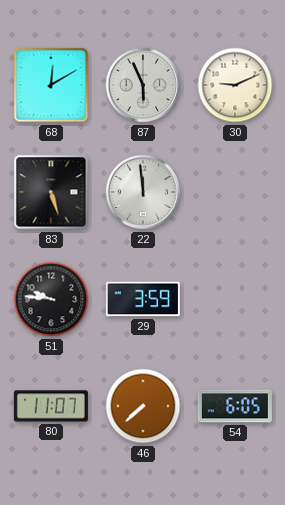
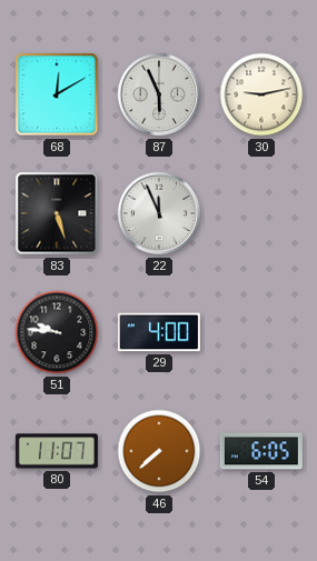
30: 9:11 -> 9:13 (261, 94)
22: 11:59 -> 11:56 (159, 213)
29: 3:59 -> 4:00 (159, 332)
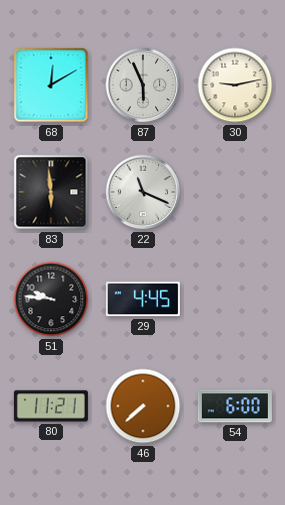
83: 5:27 -> 5:59 (51, 192)
22: 11:56 -> 11:19 (143, 192)
29: 4:00 -> 4:45 (143, 299)
80: 11:07 -> 11:21 (51, 406)
54: 6:05 -> 6:00 (235, 406)
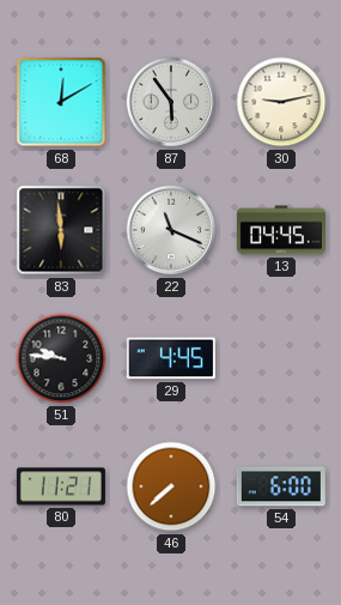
87: 5:56 -> 5:54 (171, 102)
13: none -> 04:45 (281, 230)
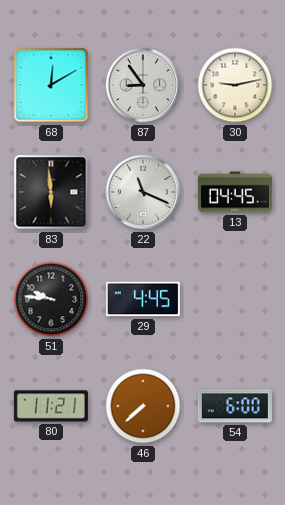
87: 5:54 -> 8:54 (143, 85)
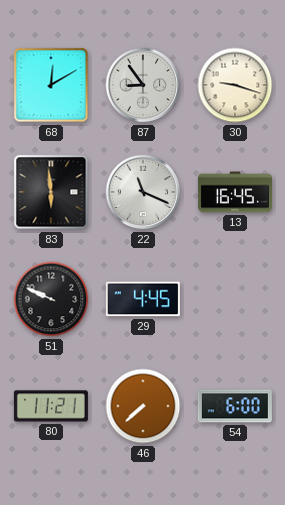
30: 9:13 -> 9:18 (235, 85)
13: 04:45 -> 16:45 (235, 192)
51: 9:46 -> 9:49 (51, 299)
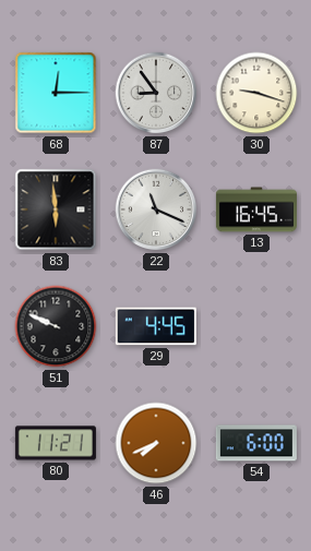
68: 12:10 -> 12:15 (56, 93)
46: 7:38 -> 7:41 (156, 443)
